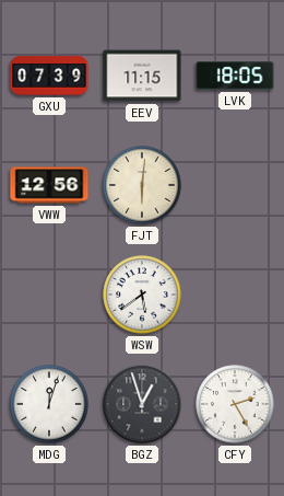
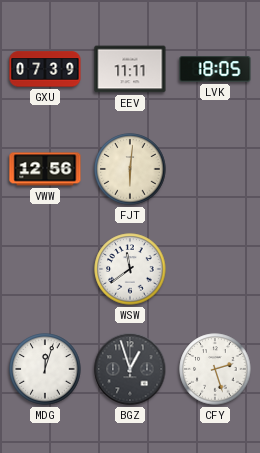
EEV: 11:15 -> 11:11 (130, 69)
WSW: 5:39 -> 11:39 (130, 269)
CFY: 2:25 -> 2:27 (215, 369)
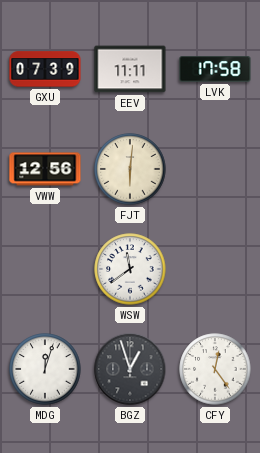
LVK: 18:05 -> 17:58 (215, 69)
CFY: 2:27 -> 12:24 (215, 369)
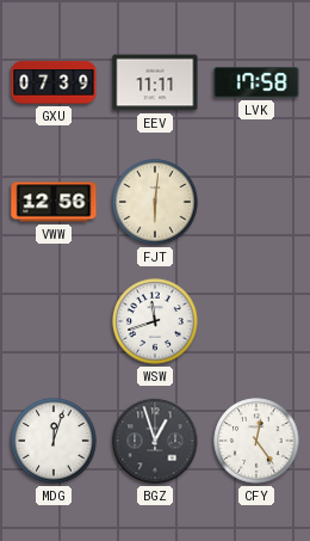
WSW: 11:39 -> 11:42 (155, 321)
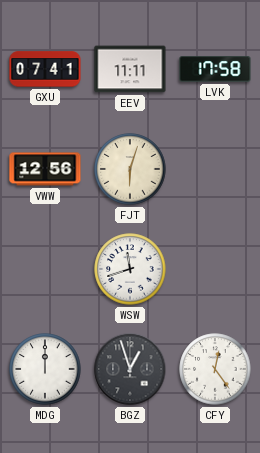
GXU: 07:39 -> 07:41 (45, 69)
FJT: 6:01 -> 6:03 (130, 169)
MDG: 12:03 -> 12:00 (45, 369)
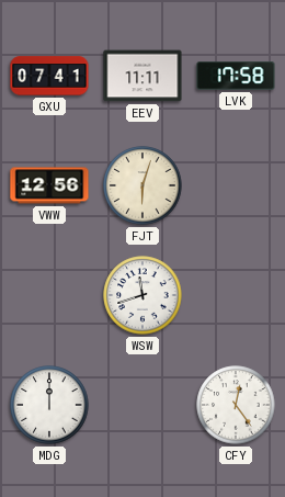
BGZ: 12:57 -> none (130, 369)
